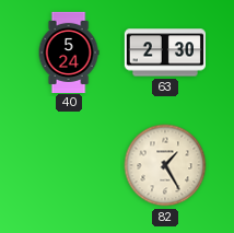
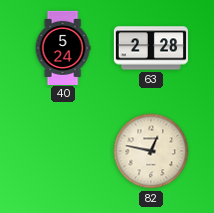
63: 2:30 -> 2:28 (150, 48)
82: 1:25 -> 12:47 (151, 151)
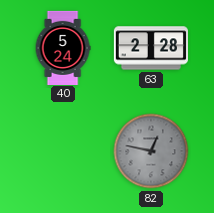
82 dial: cream -> grey (151, 151)
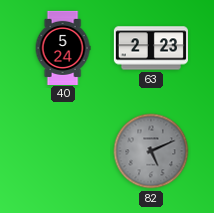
63: 2:28 -> 2:23 (150, 48)
82: 12:47 -> 5:11 (151, 151)
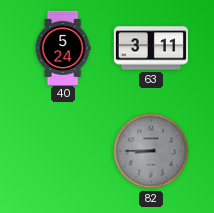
63: 2:23 -> 3:11 (150, 48)
82: 5:11 -> 8:45 (151, 151)
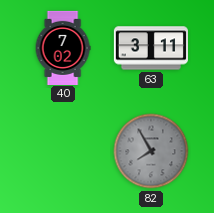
40: 5:24 -> 7:02 (63, 47)
82: 8:45 -> 7:55 (151, 151)
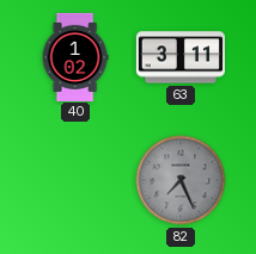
40: 7:02 -> 1:02 (75, 56)
82: 7:55 -> 7:26 (181, 180)
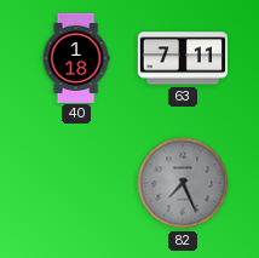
40: 1:02 -> 1:18 (76, 57)
63: 3:11 -> 7:11 (182, 58)
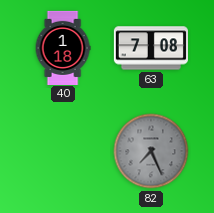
63: 7:11 -> 7:08 (150, 48)
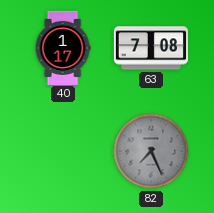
40: 1:18 -> 1:17 (63, 47)
